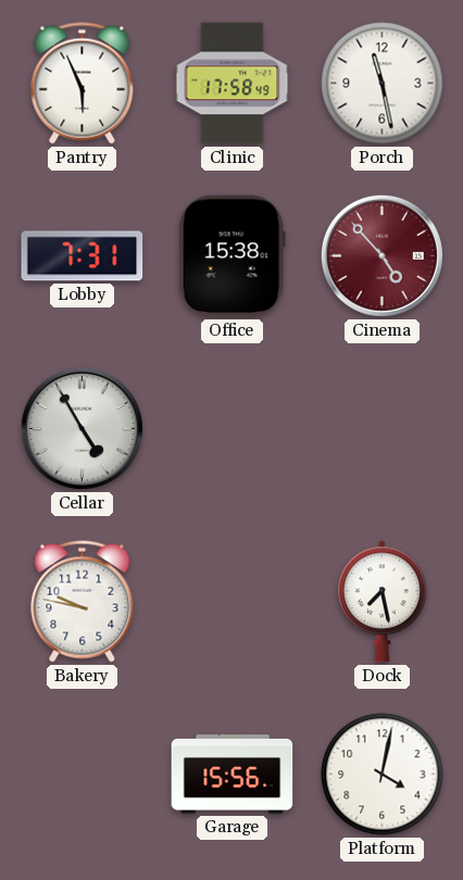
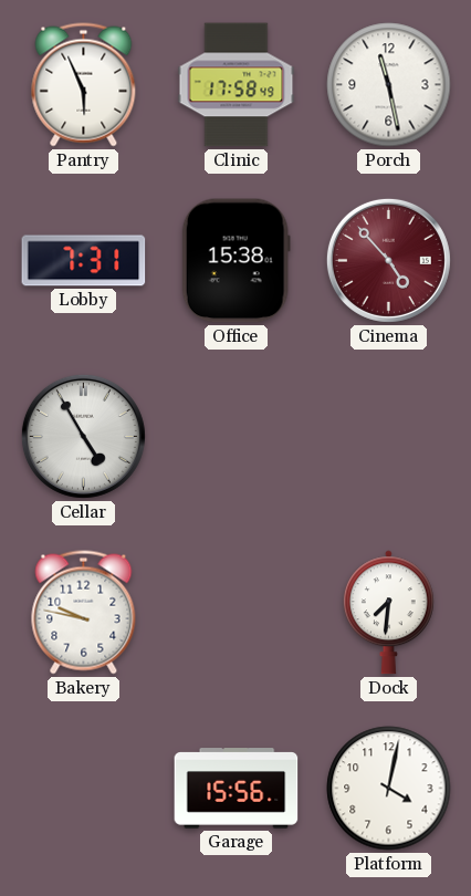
Dock: 7:28 -> 7:31 (388, 613)
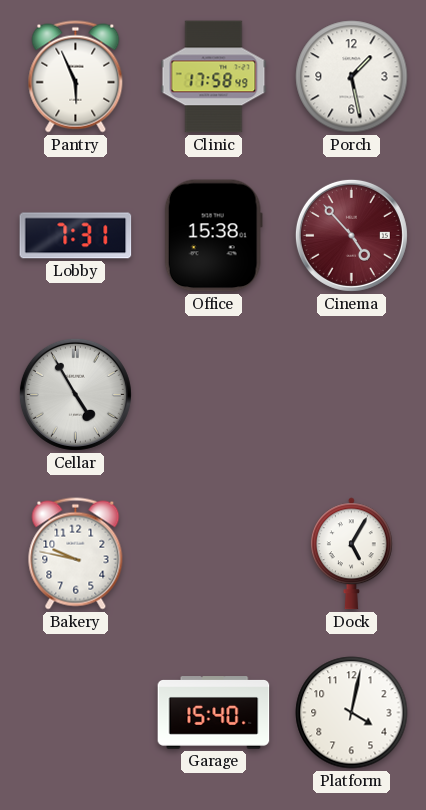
Porch: 11:28 -> 1:28 (352, 77)
Dock: 7:31 -> 5:05 (351, 554)
Garage: 15:56 -> 15:40 (214, 713)
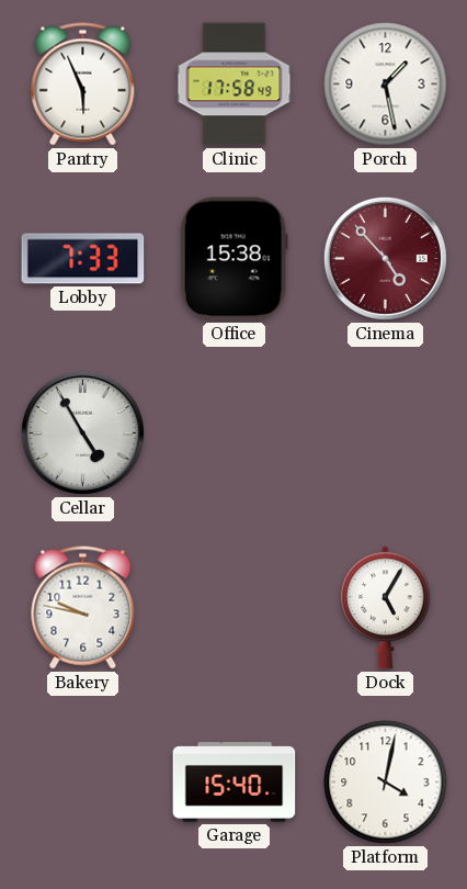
Lobby: 7:31 -> 7:33 (83, 259)
